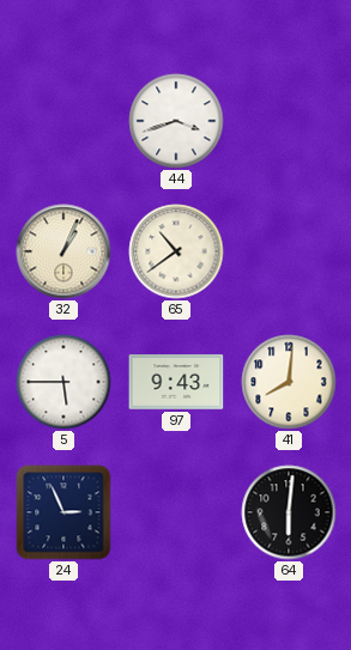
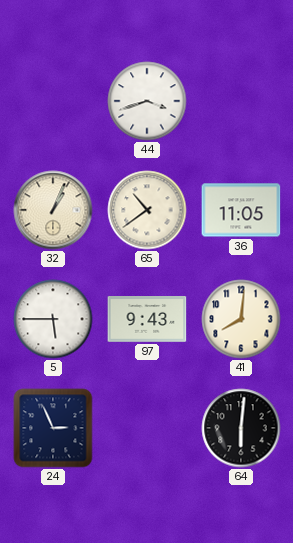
36: none -> 11:05 (241, 210)
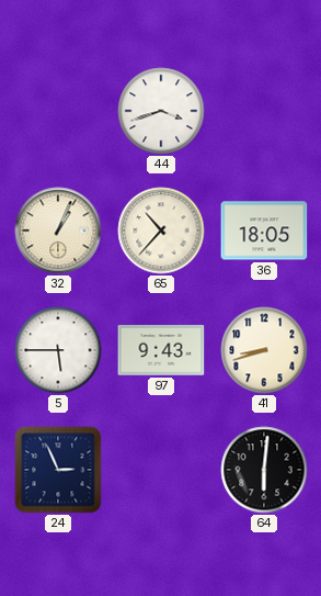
65: 10:39 -> 10:37 (161, 230)
36: 11:05 -> 18:05 (264, 230)
41: 8:01 -> 8:42 (264, 350)
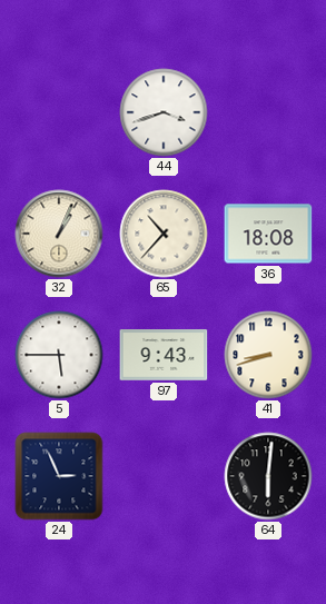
36: 18:05 -> 18:08 (268, 234)
